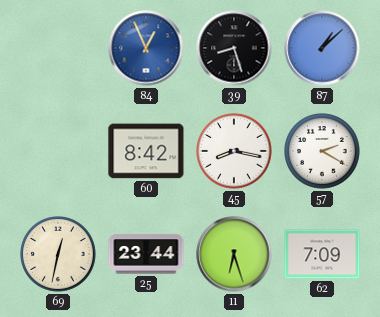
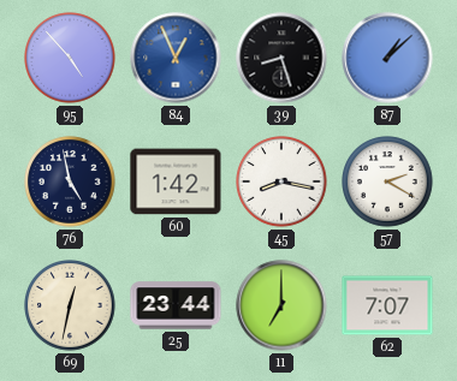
95: none -> 4:53 (70, 58)
76: none -> 4:58 (70, 181)
60: 8:42 -> 1:42 (176, 181)
11: 6:27 -> 7:00 (281, 305)
62: 7:09 -> 7:07 (387, 305)
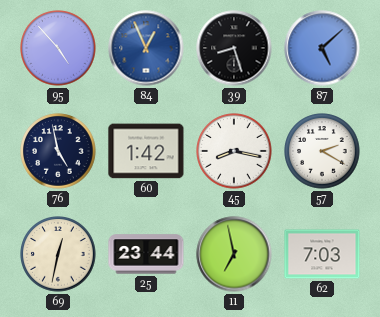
87: 1:08 -> 5:08 (322, 48)
11: 7:00 -> 6:58 (234, 254)
62: 7:07 -> 7:03 (322, 254)
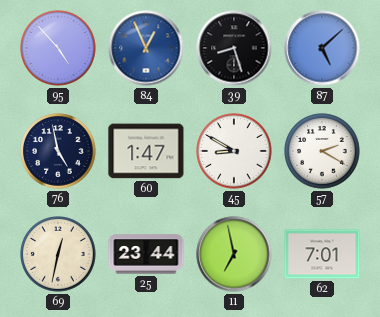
60: 1:42 -> 1:47 (146, 151)
45: 8:17 -> 8:50 (234, 151)
62: 7:03 -> 7:01 (322, 254)
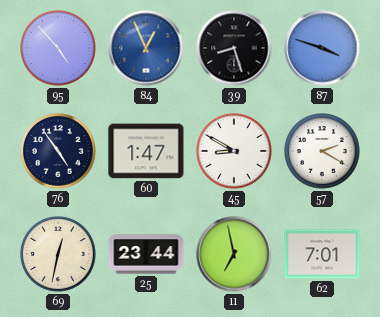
87: 5:08 -> 3:48 (322, 48)
76: 4:58 -> 4:54 (58, 151)
